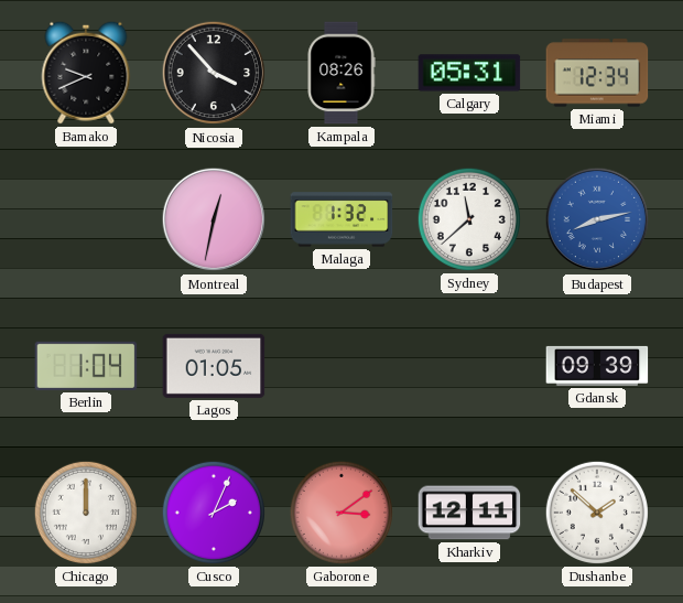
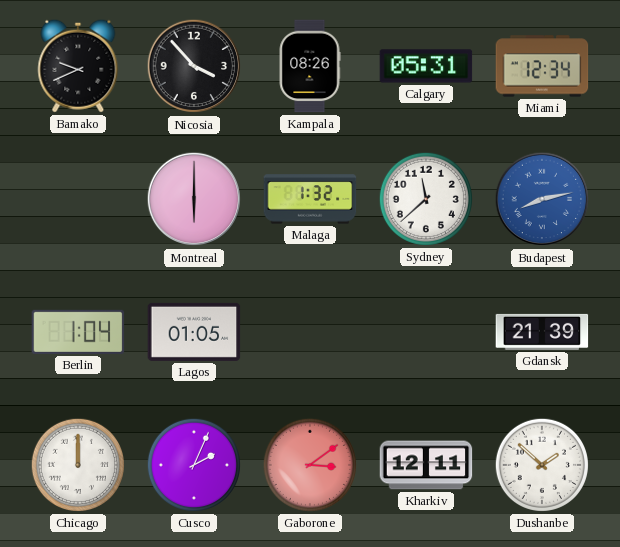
Montreal: 12:32 -> 6:00 (194, 199)
Gdansk: 09:39 -> 21:39 (542, 332)
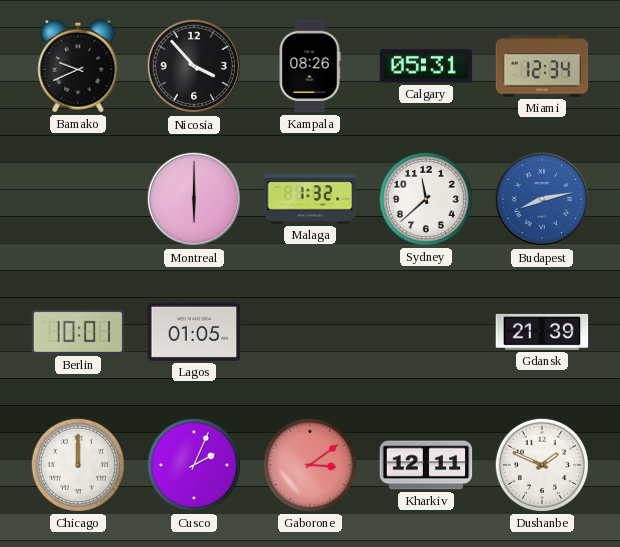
Berlin: 1:04 -> 10:01 (78, 332)
Dushanbe: 1:52 -> 1:49 (542, 465)
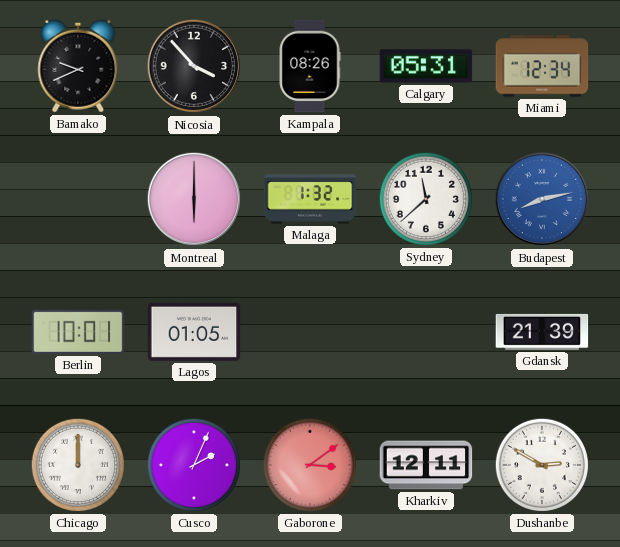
Dushanbe: 1:49 -> 2:50 (542, 465)
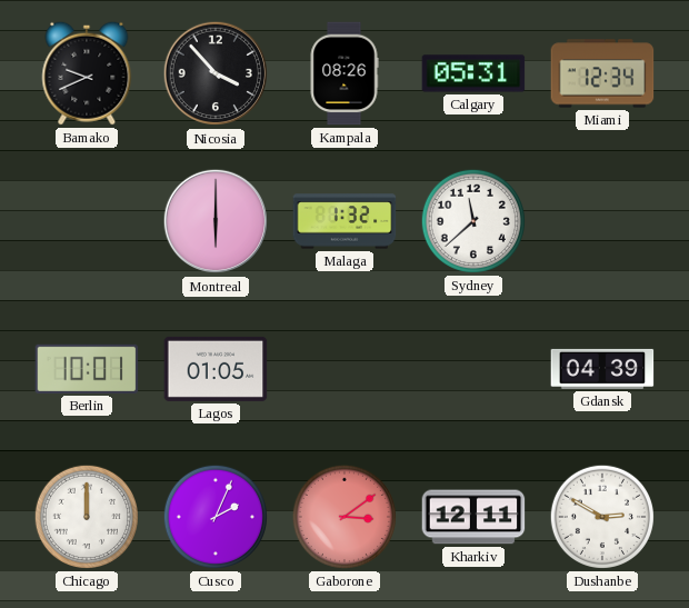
Budapest: 8:13 -> none (542, 199)
Gdansk: 21:39 -> 04:39 (602, 369)
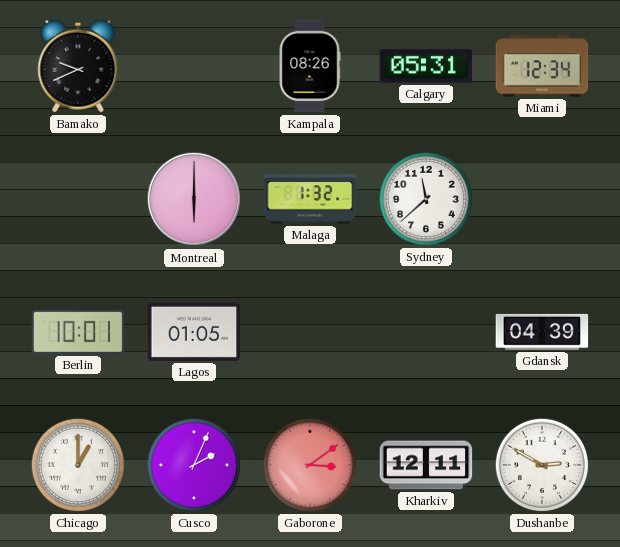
Nicosia: 3:53 -> none (216, 73)
Chicago: 12:00 -> 1:00 (78, 465)
